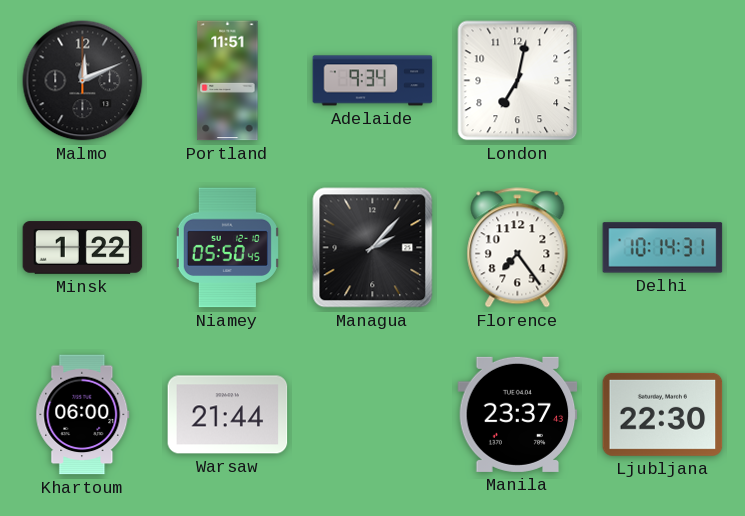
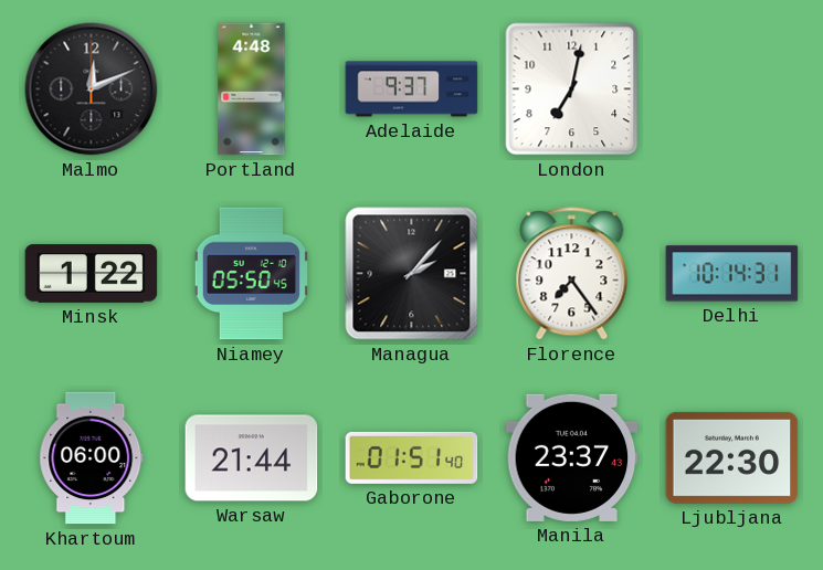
Portland: 11:51 -> 4:48 (252, 89)
Adelaide: 9:34 -> 9:37 (412, 89)
Gaborone: none -> 01:51 (412, 457)
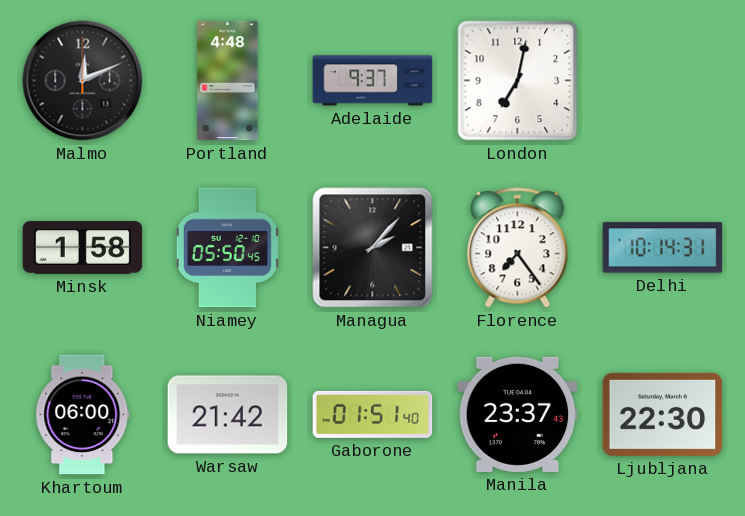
Minsk: 1:22 -> 1:58 (83, 248)
Warsaw: 21:44 -> 21:42 (228, 415)
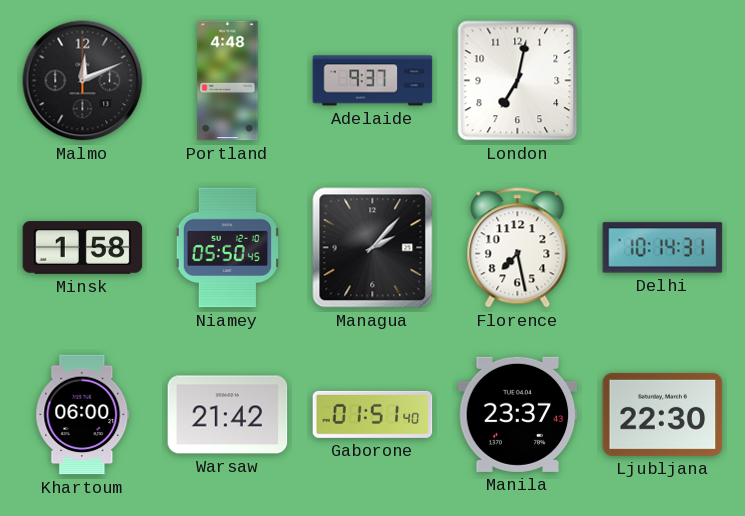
Florence: 7:24 -> 7:28 (518, 248)
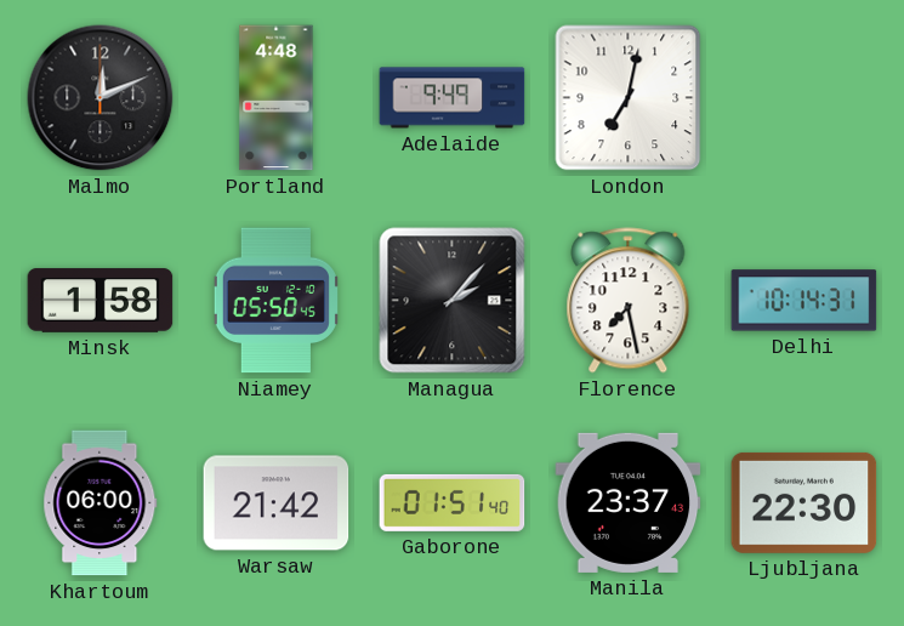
Adelaide: 9:37 -> 9:49 (453, 98)
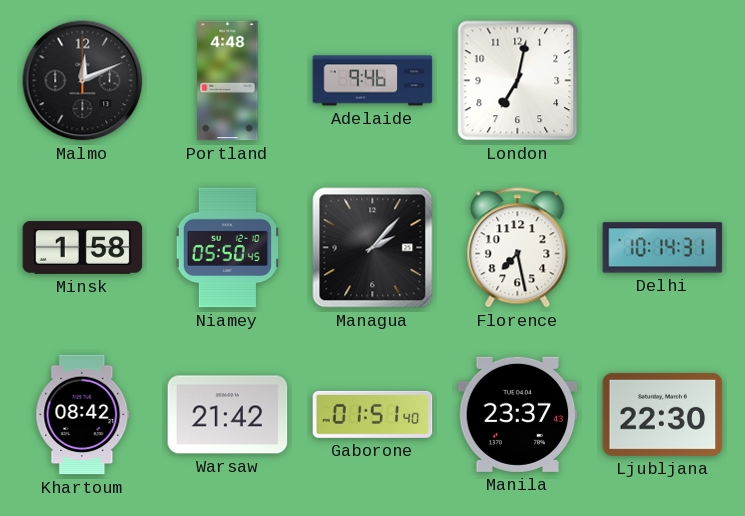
Adelaide: 9:49 -> 9:46 (373, 81)
Khartoum: 06:00 -> 08:42 (83, 415)
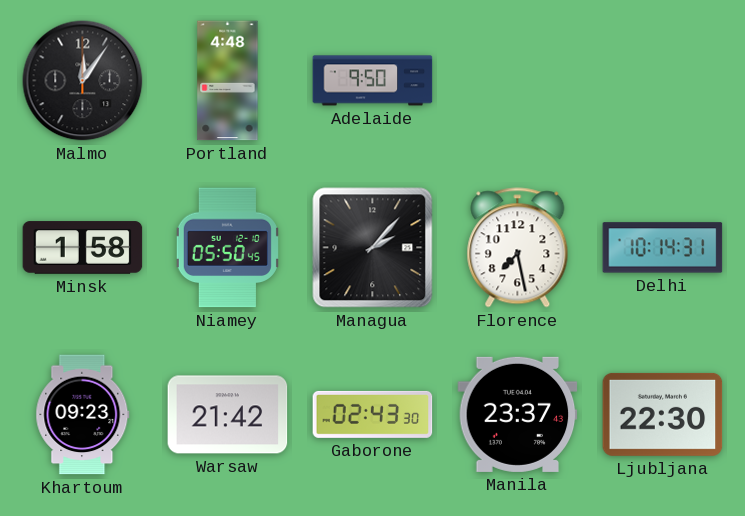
Malmo: 12:11 -> 12:06 (83, 81)
Adelaide: 9:46 -> 9:50 (373, 81)
London: 7:02 -> none (518, 81)
Khartoum: 08:42 -> 09:23 (83, 415)
Gaborone: 01:51 -> 02:43 (373, 414)
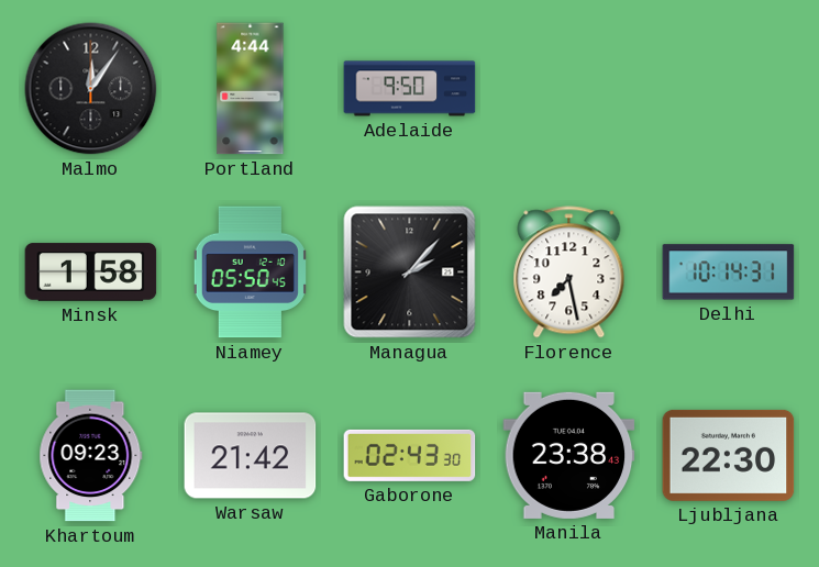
Portland: 4:48 -> 4:44 (251, 89)
Manila: 23:37 -> 23:38 (569, 455)
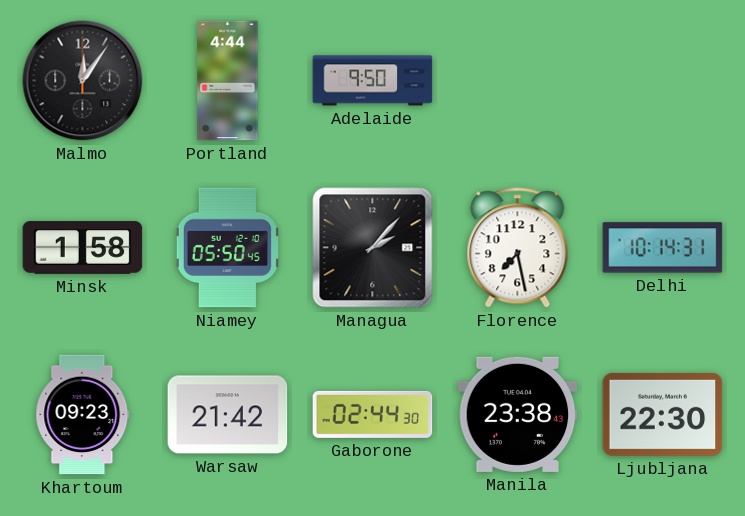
Gaborone: 02:43 -> 02:44 (373, 414)
